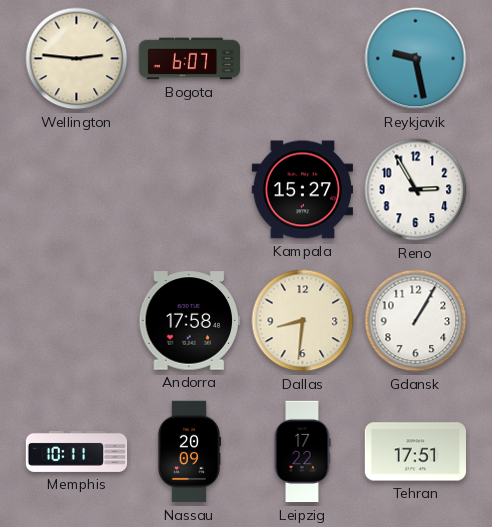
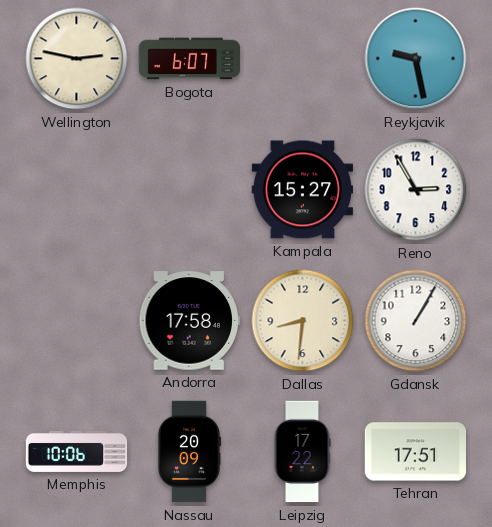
Wellington: 2:46 -> 2:47 (77, 59)
Memphis: 10:11 -> 10:06 (77, 451)
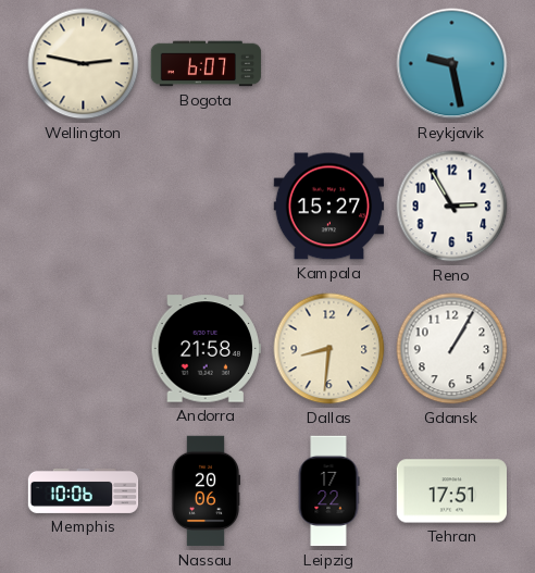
Andorra: 17:58 -> 21:58 (206, 349)
Nassau: 20:09 -> 20:06 (204, 491)
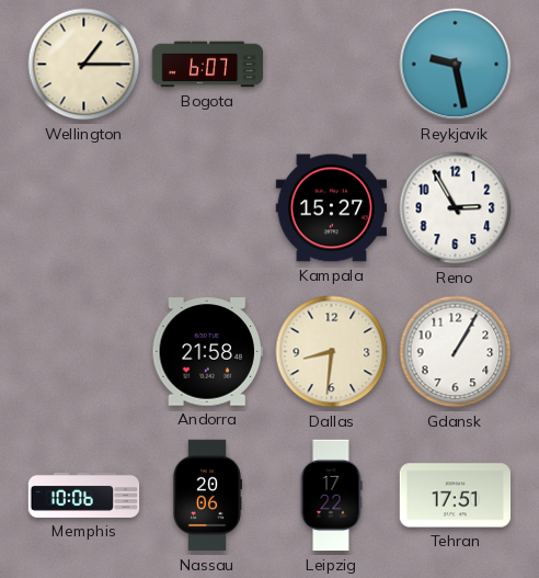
Wellington: 2:47 -> 1:15 (84, 65)
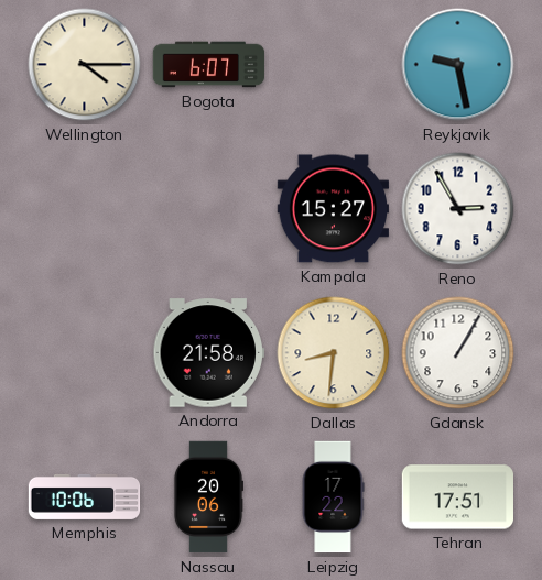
Wellington: 1:15 -> 4:15 (85, 65)
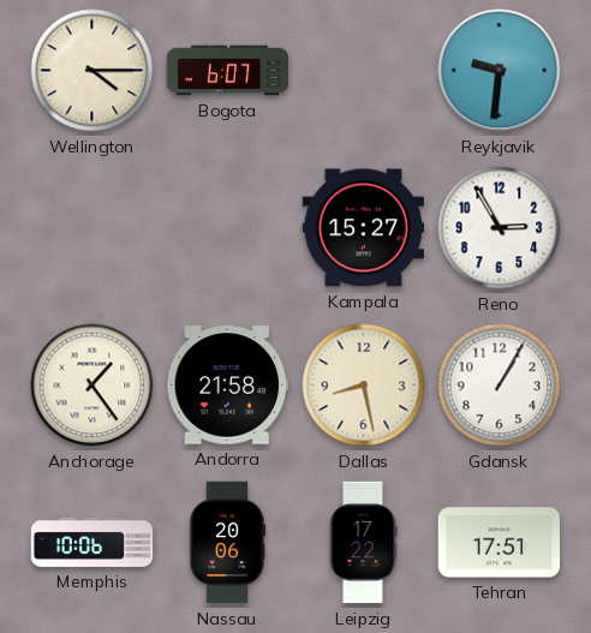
Reykjavik: 9:28 -> 9:31 (500, 71)
Anchorage: none -> 1:24 (92, 386)
Dallas: 8:31 -> 8:28 (364, 386)
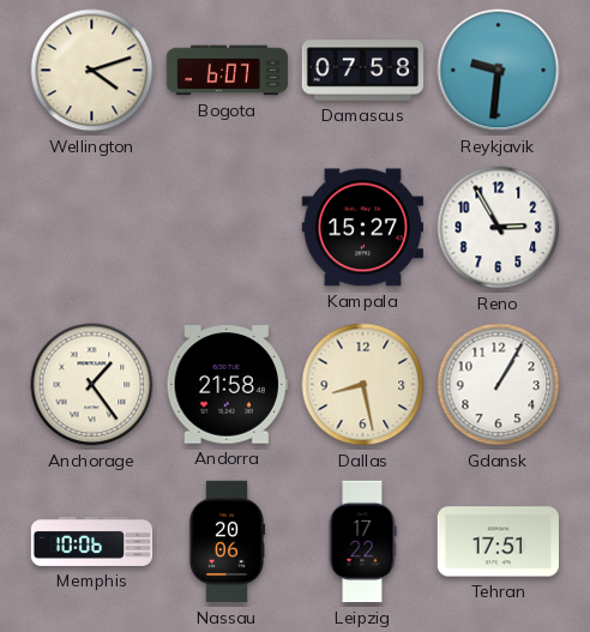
Wellington: 4:15 -> 4:12 (92, 71)
Damascus: none -> 07:58 (363, 71)
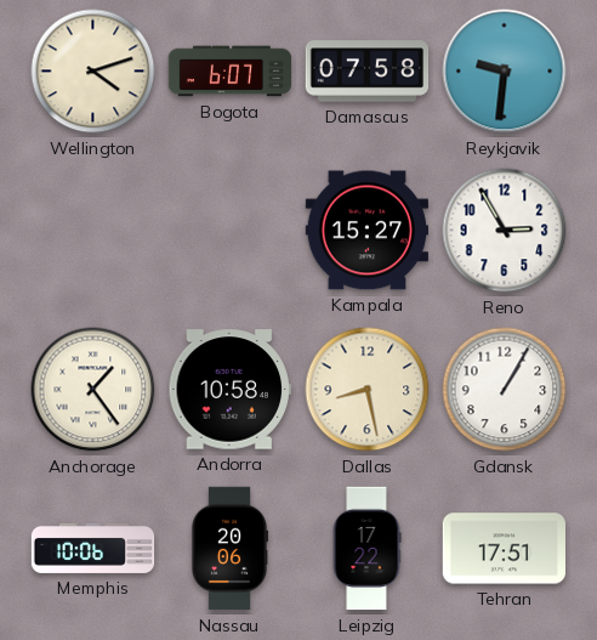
Andorra: 21:58 -> 10:58 (229, 390)
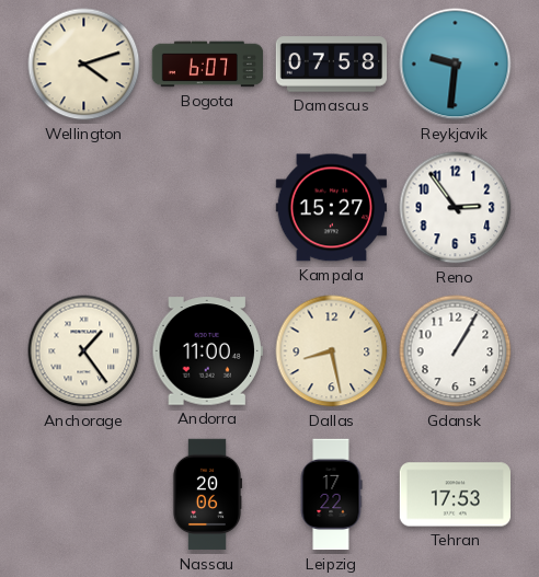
Reno: 2:55 -> 2:54 (456, 208)
Andorra: 10:58 -> 11:00 (207, 351)
Memphis: 10:06 -> none (93, 548)
Tehran: 17:51 -> 17:53 (455, 495)
